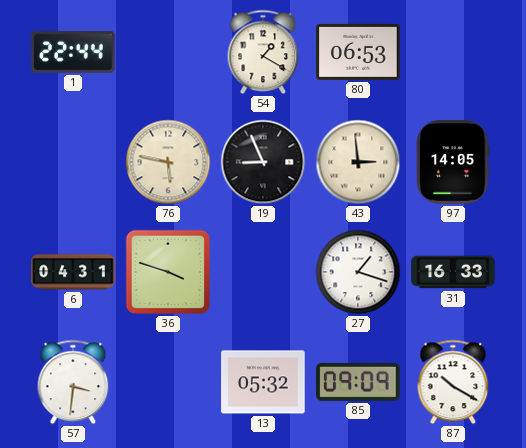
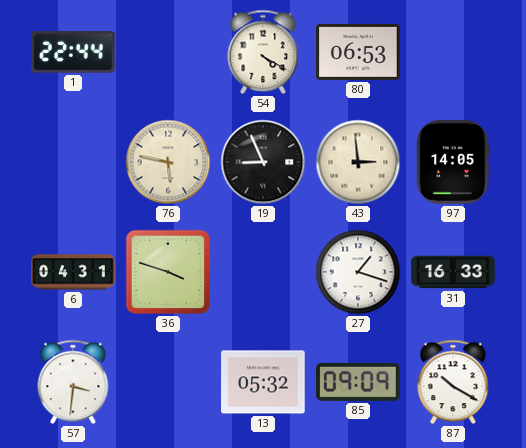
54: 1:20 -> 4:20 (263, 52)
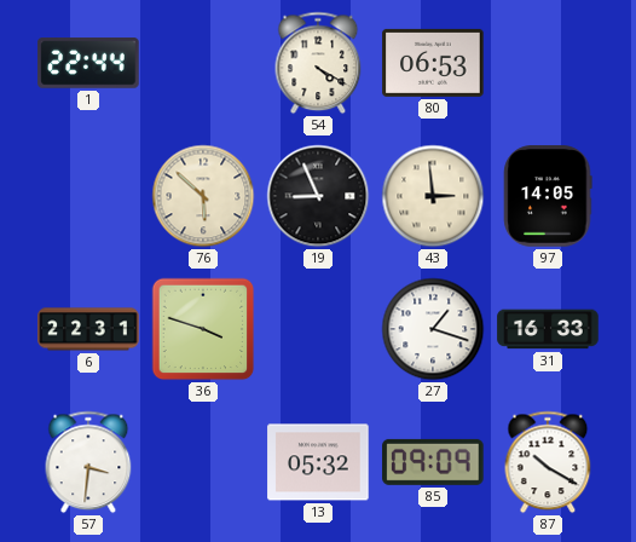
76: 5:47 -> 5:52 (203, 196)
6: 04:31 -> 22:31 (88, 329)
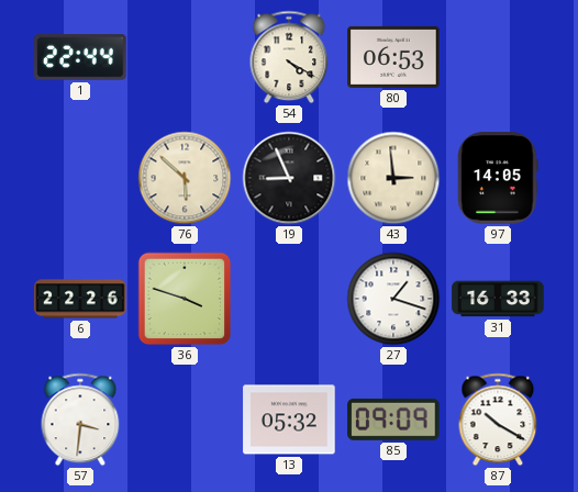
6: 22:31 -> 22:26 (80, 299)
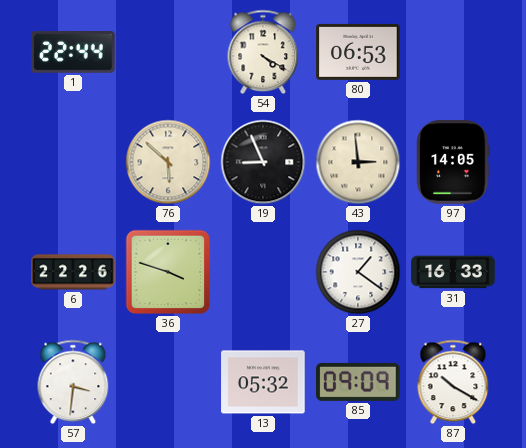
27: 1:18 -> 1:21 (358, 272)
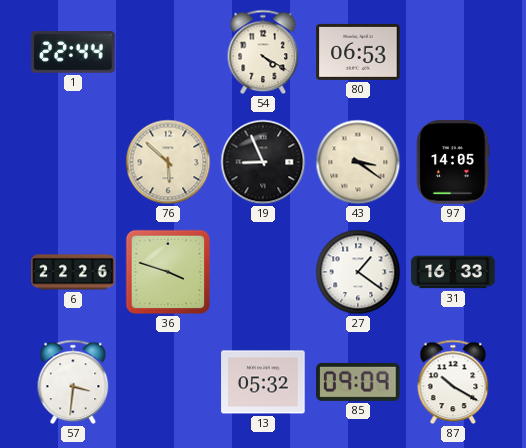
43: 2:59 -> 3:21 (358, 162)
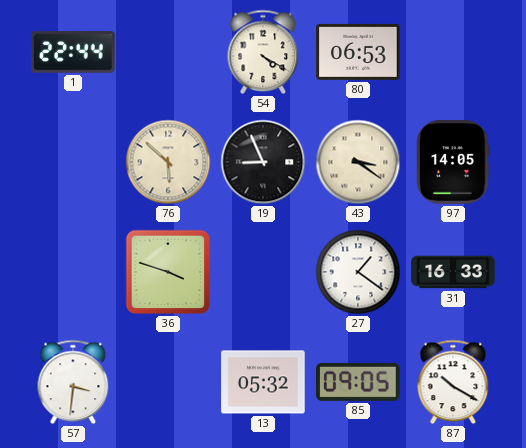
6: 22:26 -> none (73, 272)
85: 09:09 -> 09:05 (358, 382)
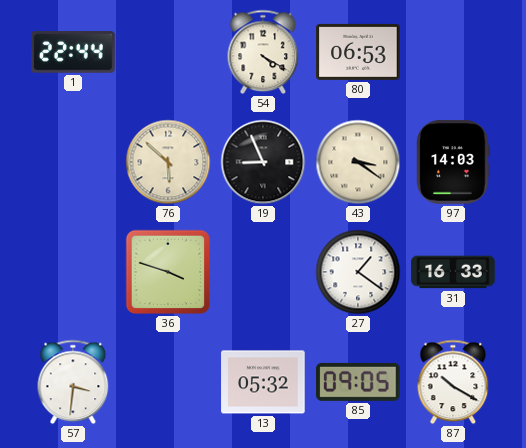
97: 14:05 -> 14:03 (453, 162)
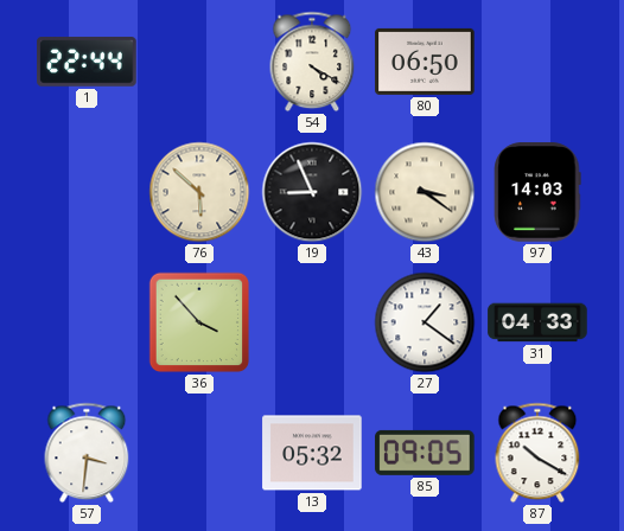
80: 06:53 -> 06:50 (425, 62)
36: 3:48 -> 3:53 (199, 322)
31: 16:33 -> 04:33 (537, 322)
